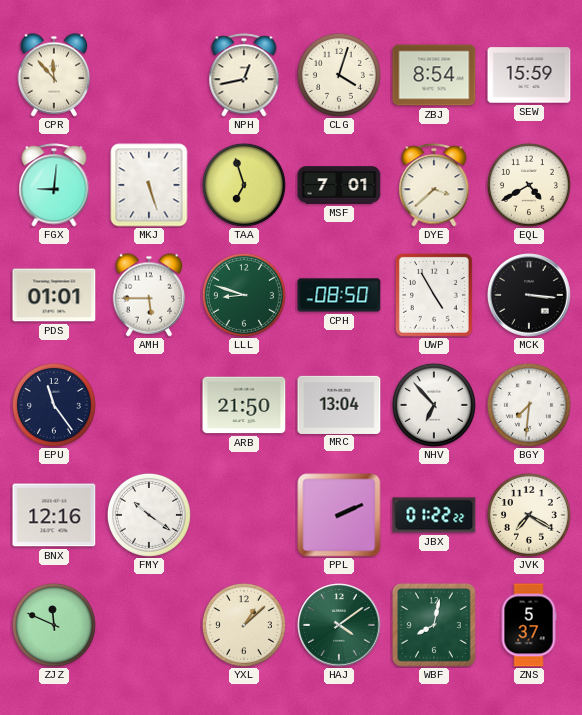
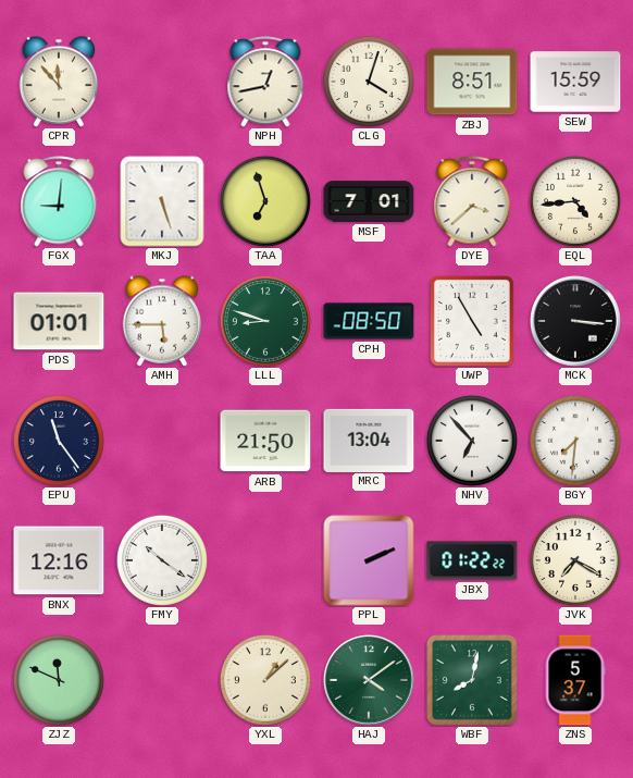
ZBJ: 8:54 -> 8:51 (472, 82)
EQL: 4:40 -> 4:44 (575, 201)
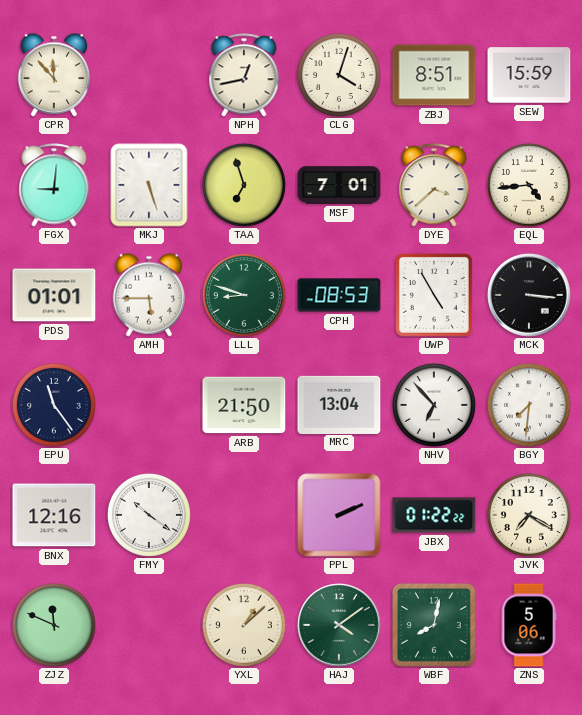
CPH: 08:50 -> 08:53 (339, 295)
ZNS: 5:37 -> 5:06 (529, 625)
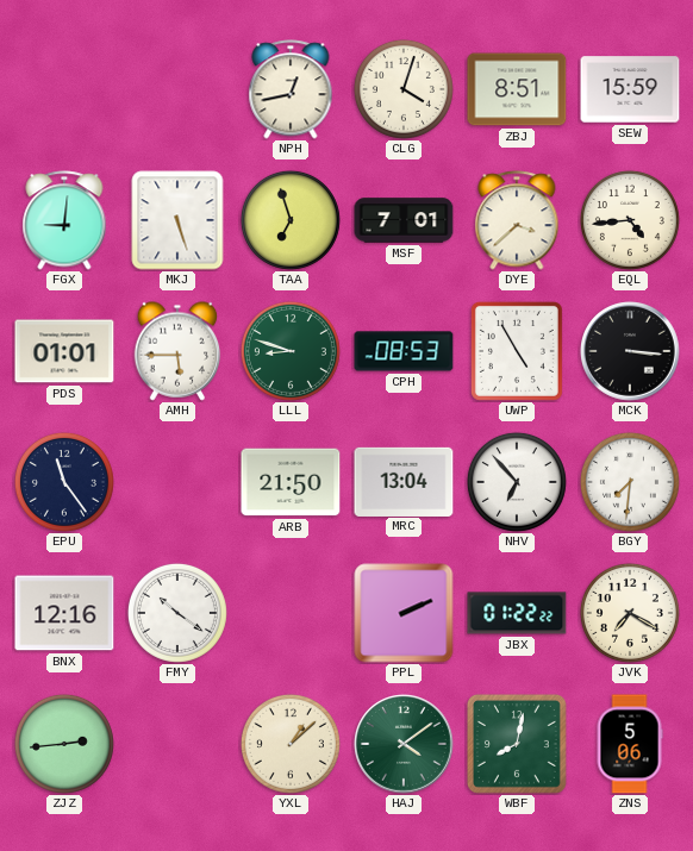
CPR: 11:53 -> none (54, 75)
ZJZ: 11:49 -> 2:44 (64, 744)
